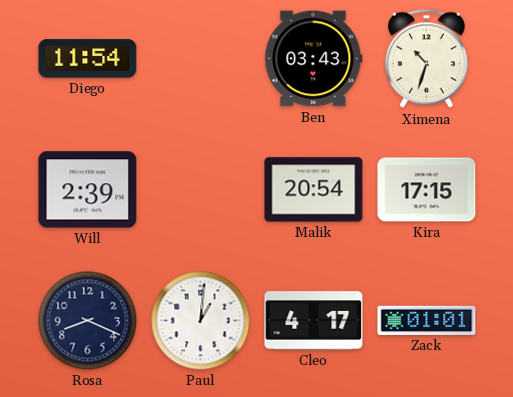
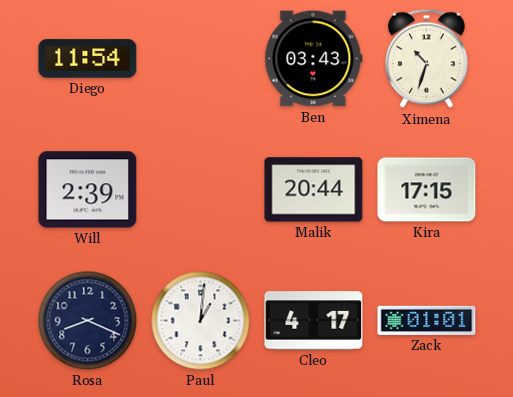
Malik: 20:54 -> 20:44 (314, 190)
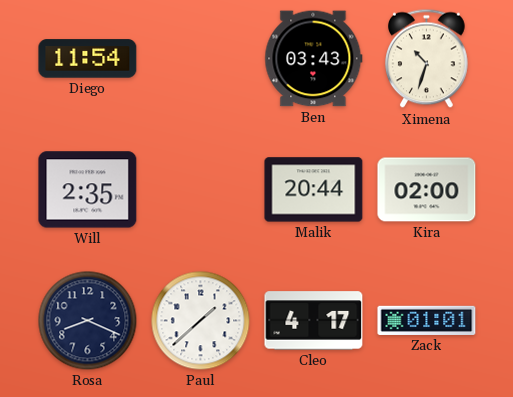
Will: 2:39 -> 2:35 (88, 190)
Kira: 17:15 -> 02:00 (427, 190)
Paul: 1:01 -> 1:38 (201, 321)
